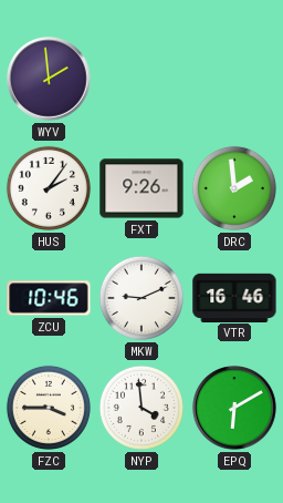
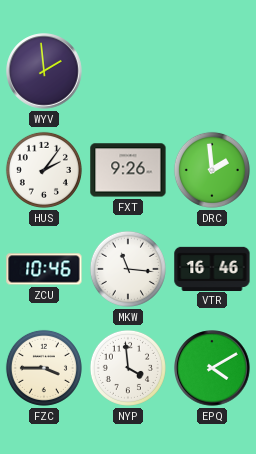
MKW: 9:11 -> 11:16 (128, 269)
EPQ: 6:10 -> 4:10 (212, 368)
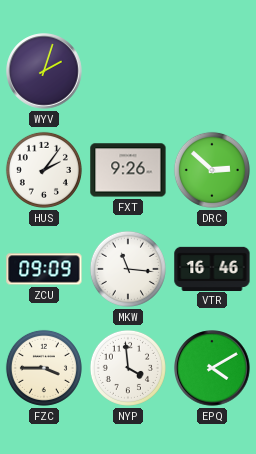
WYV: 1:59 -> 2:03 (44, 71)
DRC: 1:59 -> 2:52 (212, 170)
ZCU: 10:46 -> 09:09 (44, 269)
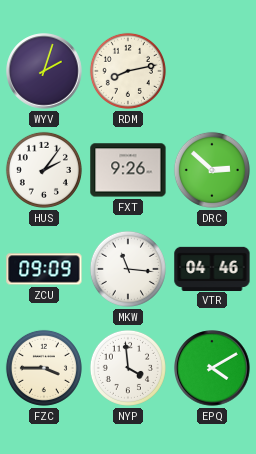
RDM: none -> 8:13 (128, 71)
VTR: 16:46 -> 04:46 (212, 268)
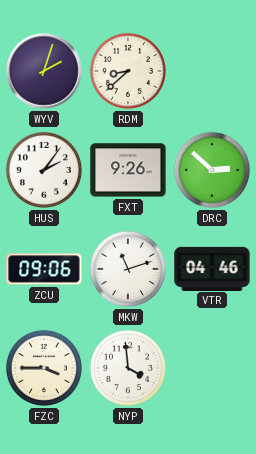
RDM: 8:13 -> 8:38 (128, 71)
ZCU: 09:09 -> 09:06 (44, 269)
MKW: 11:16 -> 11:12 (128, 269)
EPQ: 4:10 -> none (212, 368)
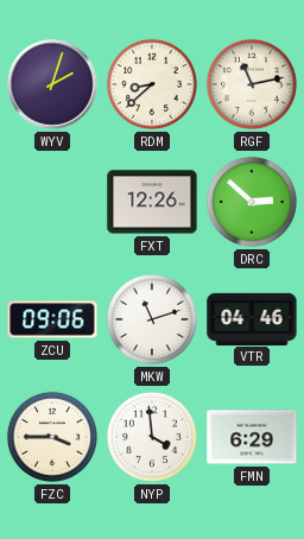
RGF: none -> 11:13 (252, 84)
HUS: 2:06 -> none (44, 170)
FXT: 9:26 -> 12:26 (152, 202)
FMN: none -> 6:29 (252, 437)
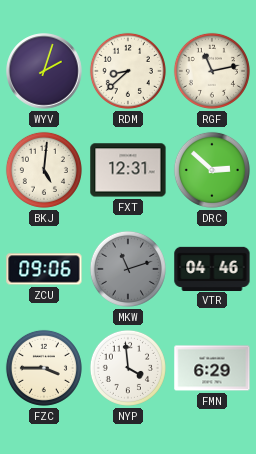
BKJ: none -> 5:01 (44, 170)
FXT: 12:26 -> 12:31 (128, 170)
MKW dial: white -> grey (128, 269)
